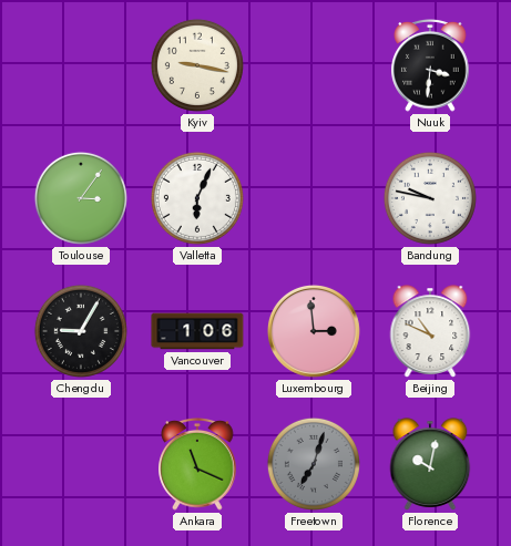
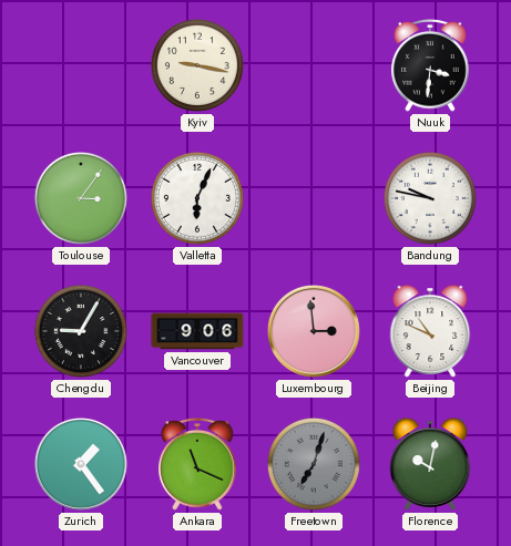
Vancouver: 1:06 -> 9:06 (197, 331)
Zurich: none -> 1:24 (81, 464)
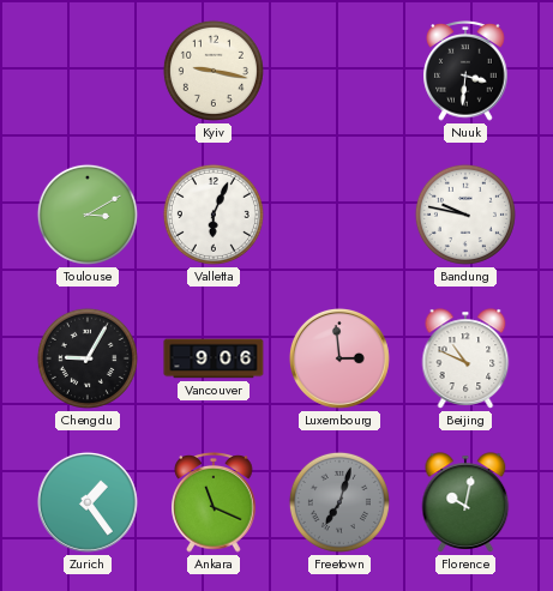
Toulouse: 3:06 -> 3:10 (88, 215)
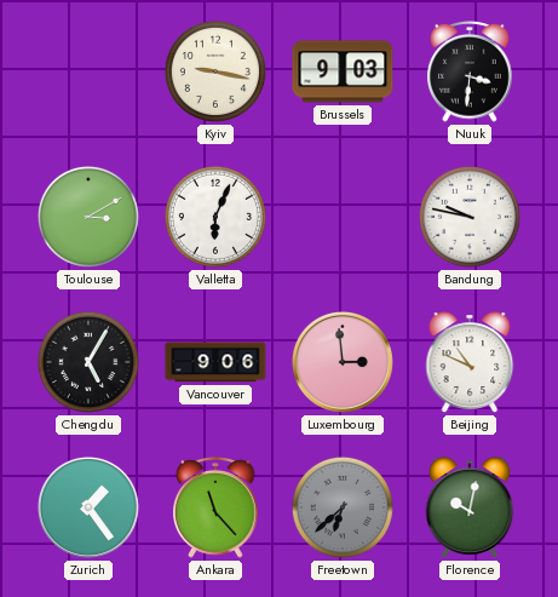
Brussels: none -> 9:03 (343, 71)
Chengdu: 9:05 -> 5:05 (88, 362)
Ankara: 11:19 -> 11:23 (215, 509)
Freetown: 7:03 -> 6:38 (343, 507)
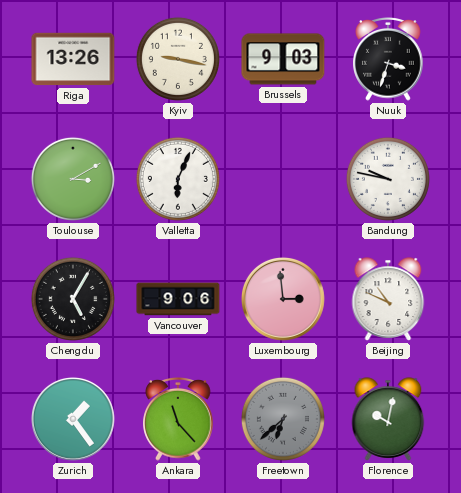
Riga: none -> 13:26 (73, 59)
Nuuk: 3:31 -> 3:33 (388, 60)
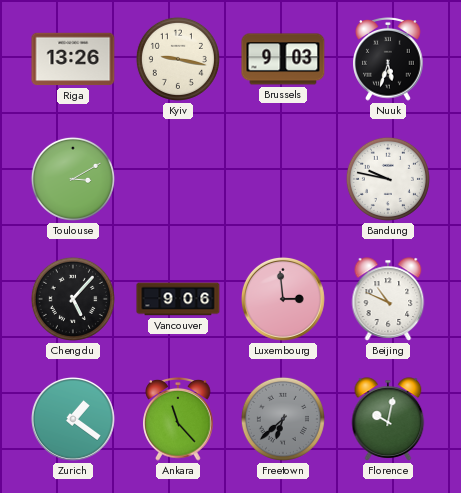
Nuuk: 3:33 -> 5:33 (388, 60)
Valletta: 6:04 -> none (178, 179)
Chengdu: 5:05 -> 5:07 (73, 299)
Zurich: 1:24 -> 1:21 (73, 419)
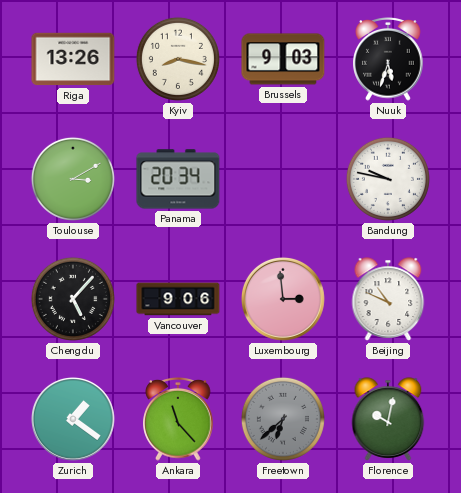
Kyiv: 9:17 -> 8:17 (178, 59)
Panama: none -> 20:34 (178, 179)
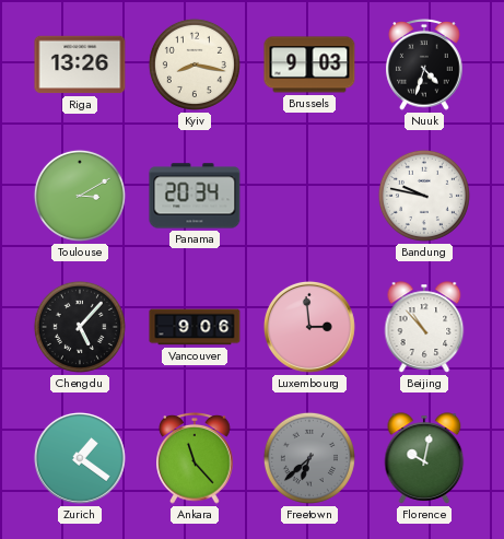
Nuuk: 5:33 -> 4:33 (424, 66)
Beijing: 10:49 -> 10:53 (424, 327)
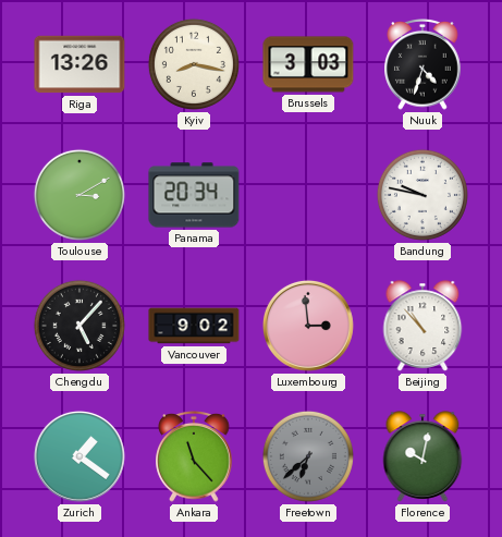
Brussels: 9:03 -> 3:03 (308, 64)
Vancouver: 9:06 -> 9:02 (194, 326)
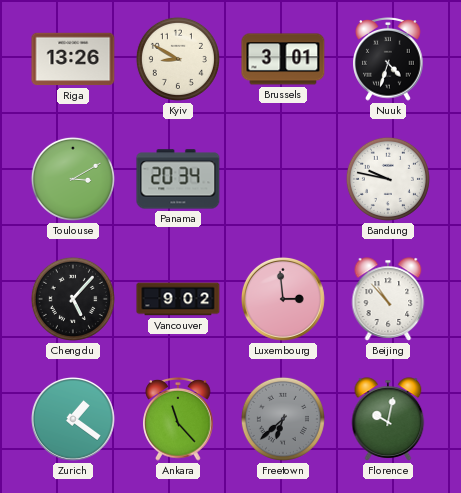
Kyiv: 8:17 -> 8:50 (178, 59)
Brussels: 3:03 -> 3:01 (283, 59)
